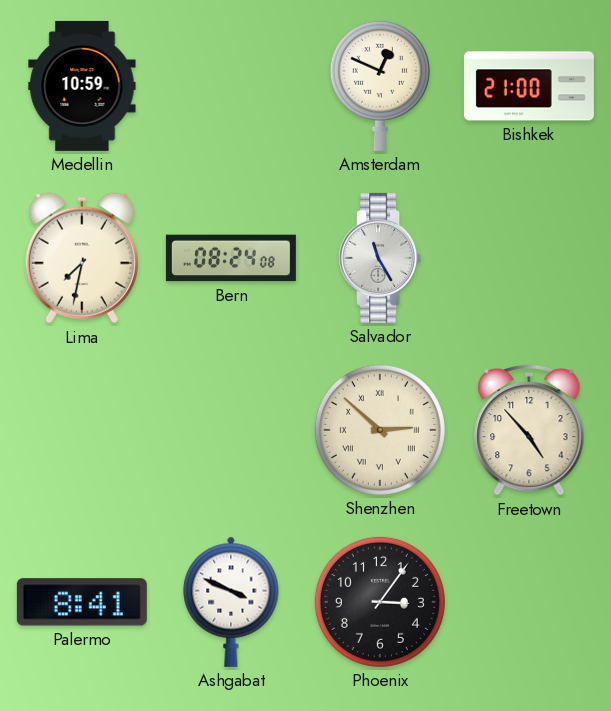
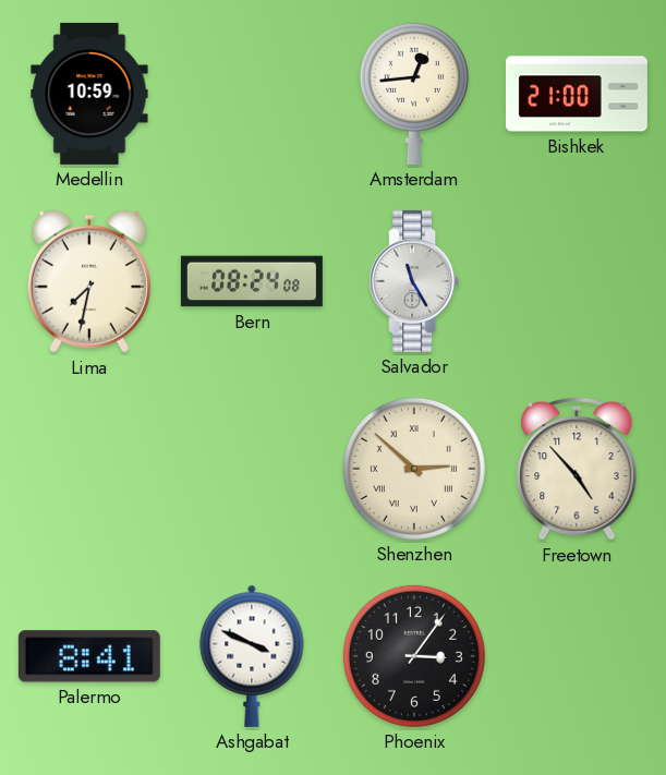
Amsterdam: 12:49 -> 12:44 (414, 94)
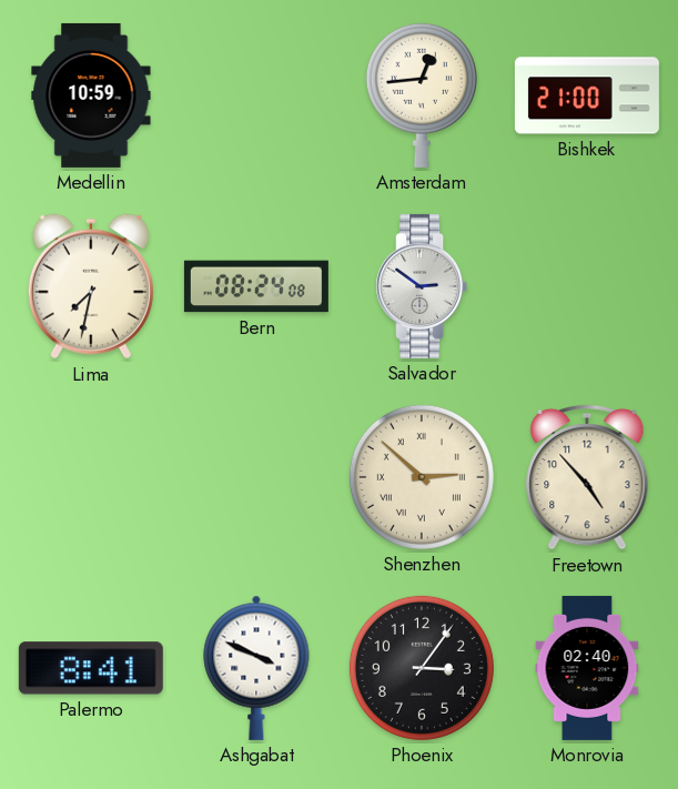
Salvador: 11:25 -> 2:51 (422, 286)
Monrovia: none -> 02:40 (587, 668)
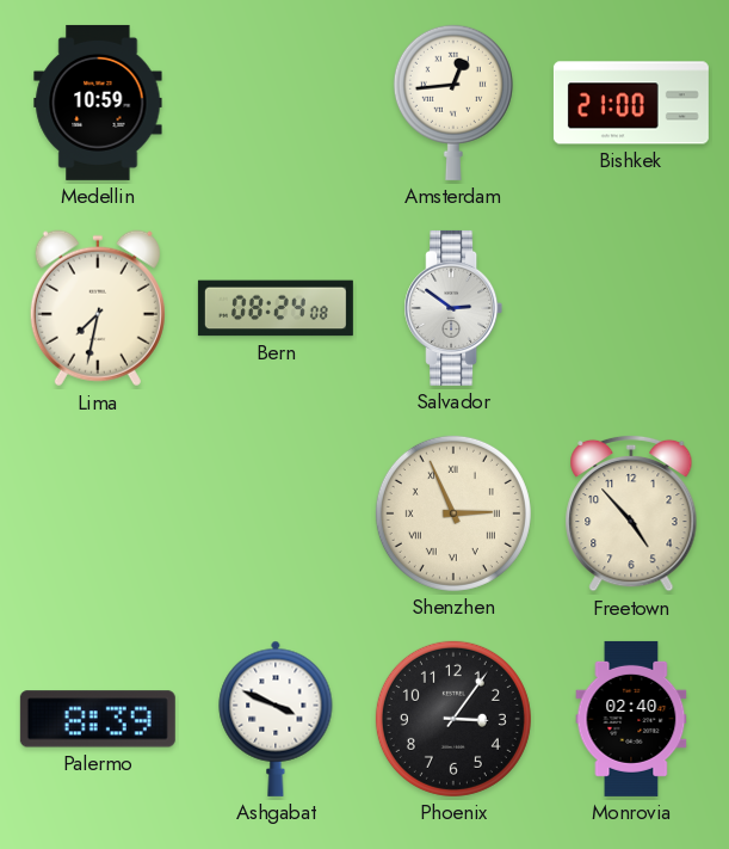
Shenzhen: 2:52 -> 2:56 (453, 513)
Palermo: 8:41 -> 8:39 (98, 719)
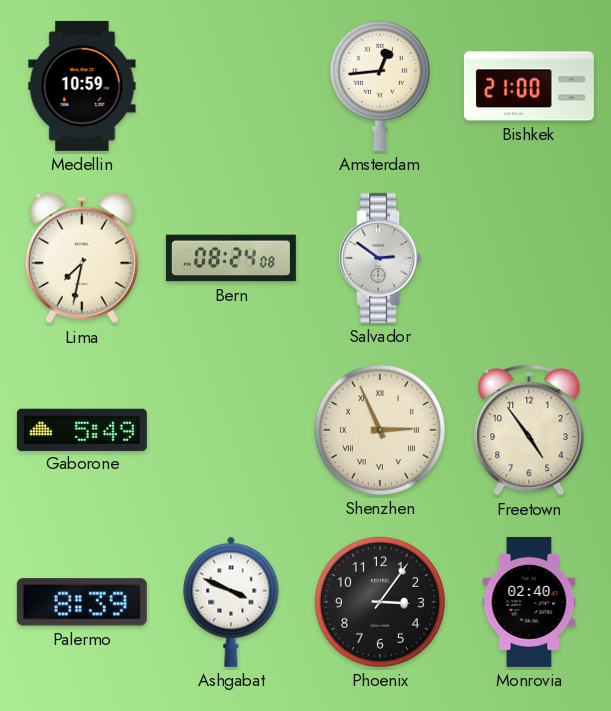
Gaborone: none -> 5:49 (82, 429)
Freetown: 4:53 -> 4:54 (529, 430)
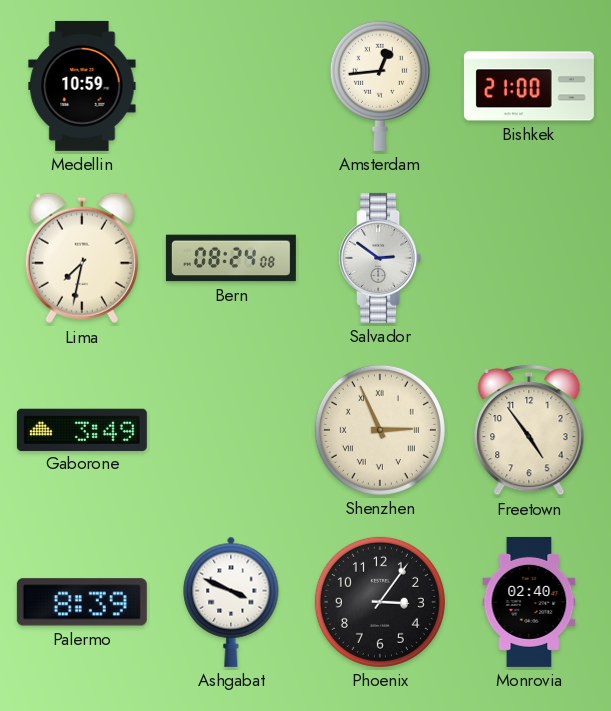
Gaborone: 5:49 -> 3:49 (82, 429)
